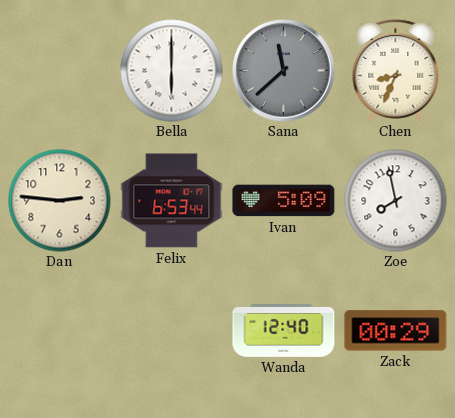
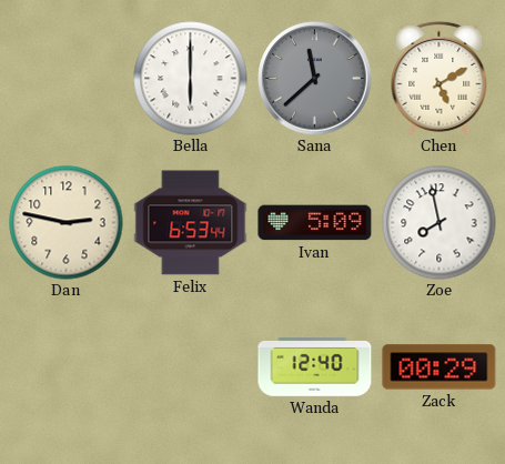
Chen: 8:34 -> 5:10 (440, 78)
Dan: 2:46 -> 2:47 (67, 223)
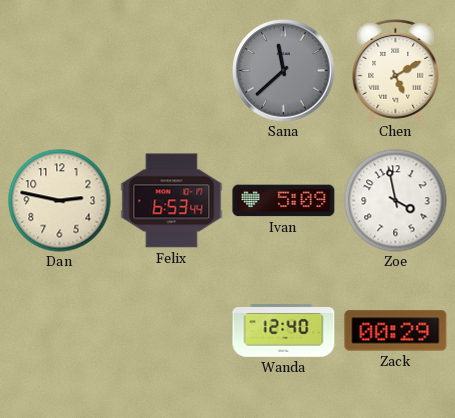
Bella: 6:00 -> none (191, 79)
Zoe: 7:58 -> 3:58 (396, 201)
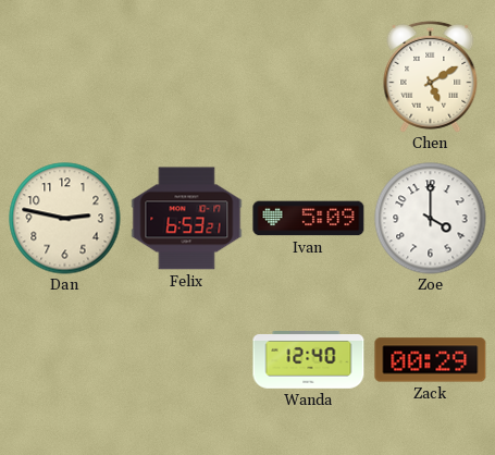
Sana: 11:38 -> none (284, 71)
Felix: 6:53:44 -> 6:53:21 (187, 219)
Zoe: 3:58 -> 4:00 (431, 219)
